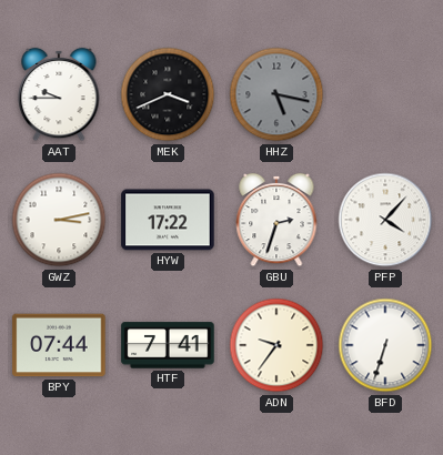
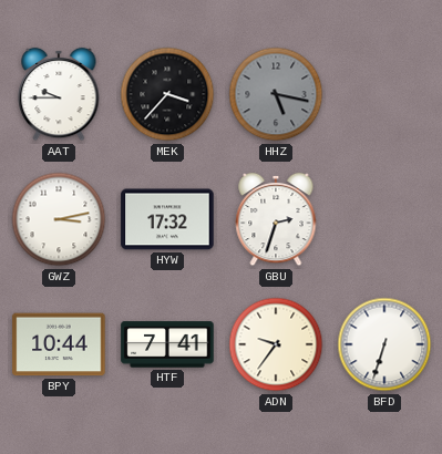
MEK: 3:41 -> 3:37 (167, 94)
HYW: 17:22 -> 17:32 (167, 219)
PFP: 4:07 -> none (385, 220)
BPY: 07:44 -> 10:44 (59, 344)
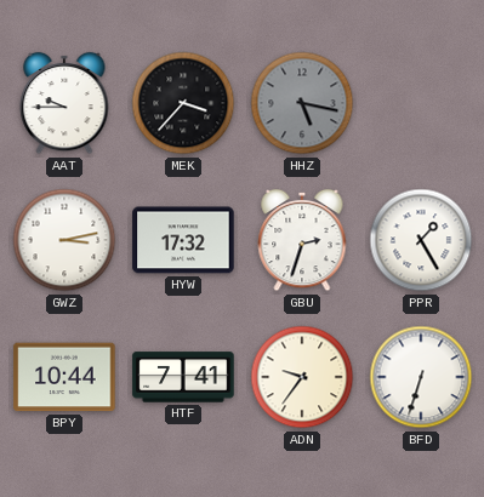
PPR: none -> 1:25 (421, 240)
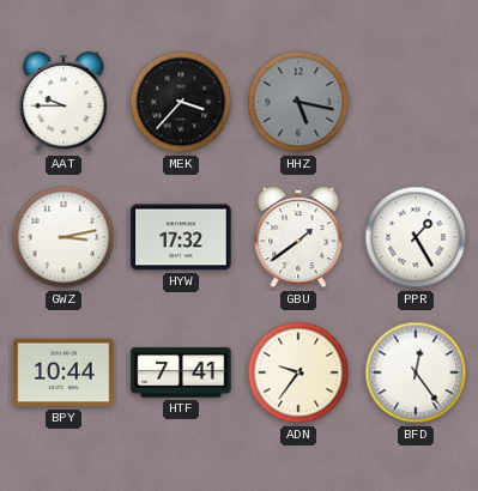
GBU: 2:33 -> 1:39 (298, 237)
BFD: 6:33 -> 12:24 (416, 372)
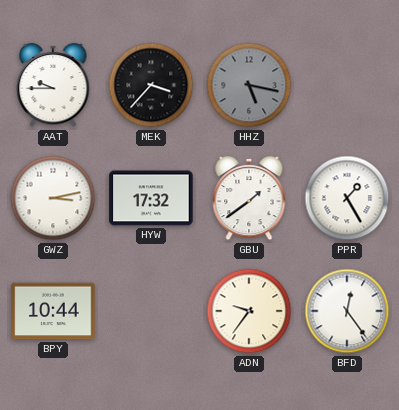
HTF: 7:41 -> none (181, 372)
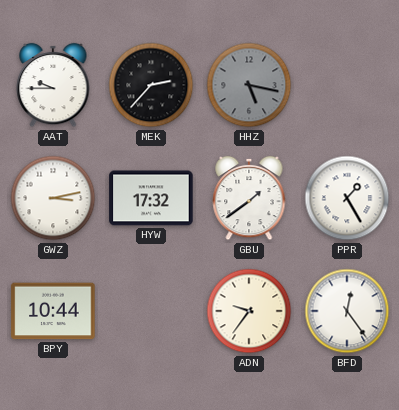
MEK: 3:37 -> 2:37 (151, 85)
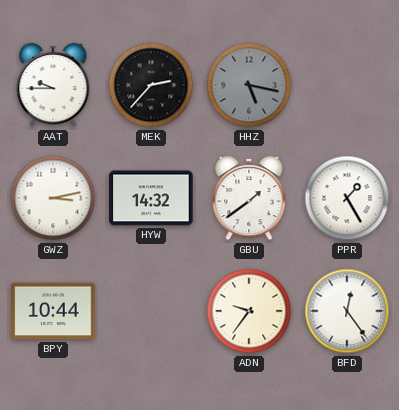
HYW: 17:32 -> 14:32 (151, 198)
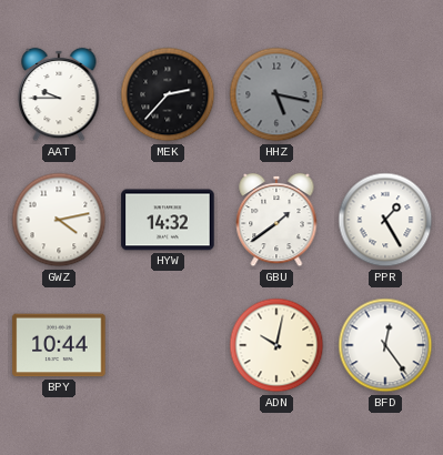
GWZ: 3:13 -> 4:13 (59, 220)
ADN: 9:36 -> 10:02 (276, 345)
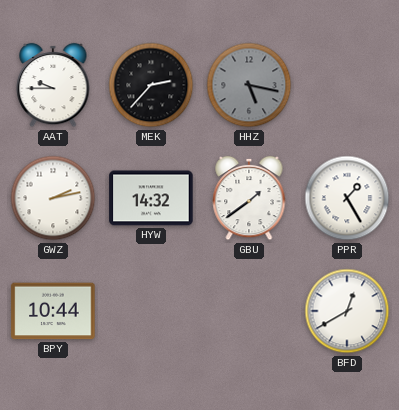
GWZ: 4:13 -> 2:13 (53, 198)
ADN: 10:02 -> none (276, 345)
BFD: 12:24 -> 12:40 (347, 311)
